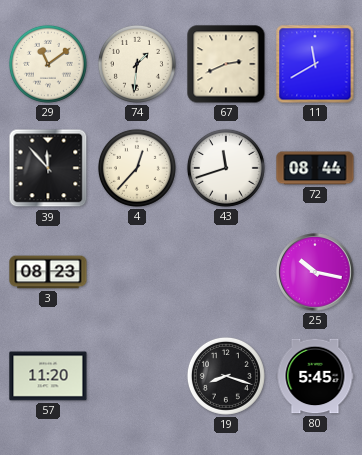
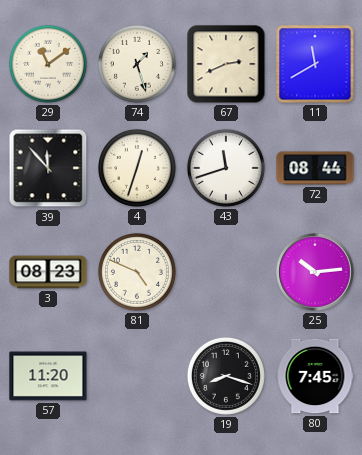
74: 1:31 -> 1:27 (137, 64)
4: 12:37 -> 12:33 (137, 168)
81: none -> 4:49 (137, 272)
25: 10:17 -> 10:14 (315, 272)
80: 5:45 -> 7:45 (315, 376)
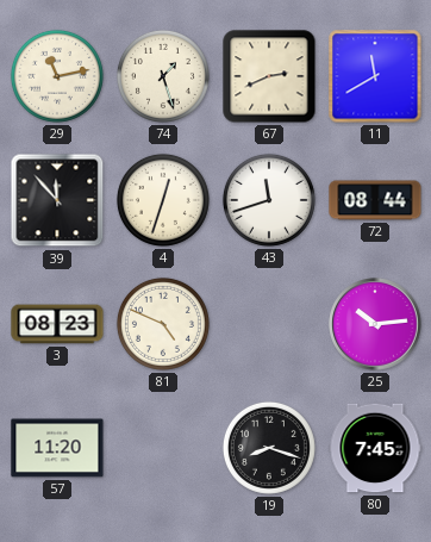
29: 11:09 -> 11:13 (57, 76)
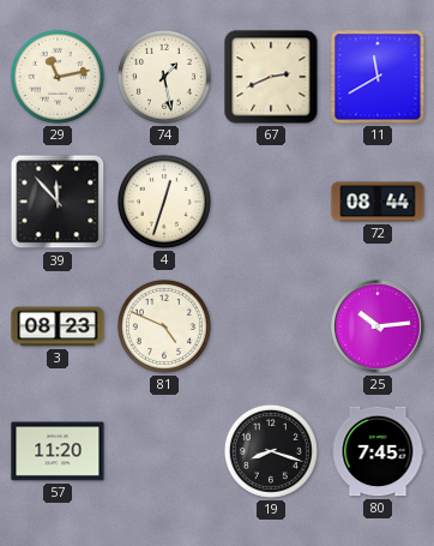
74: 1:27 -> 1:28 (164, 77)
43: 11:42 -> none (269, 200)
